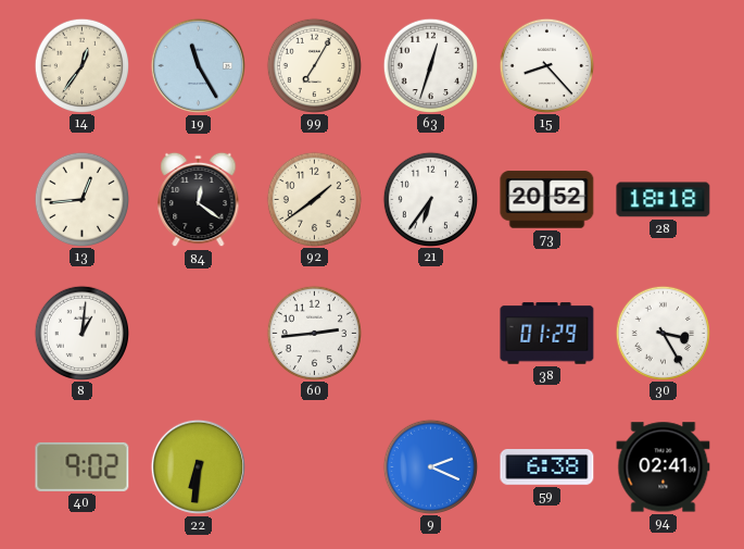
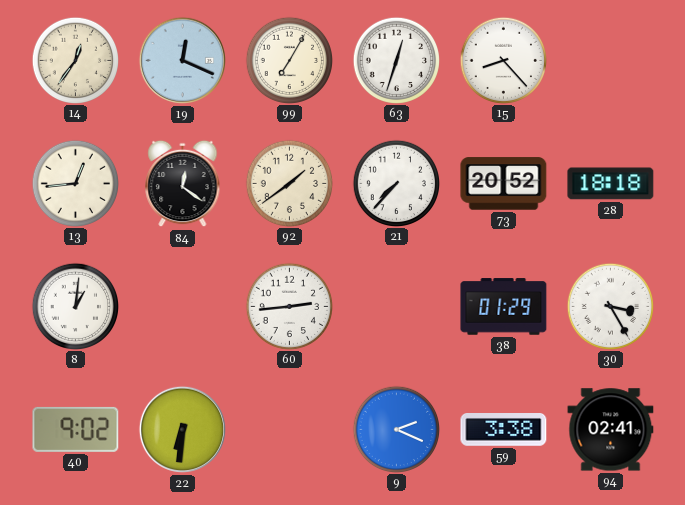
19: 11:25 -> 12:19 (182, 60)
21: 6:36 -> 7:37 (396, 183)
59: 6:38 -> 3:38 (504, 430)
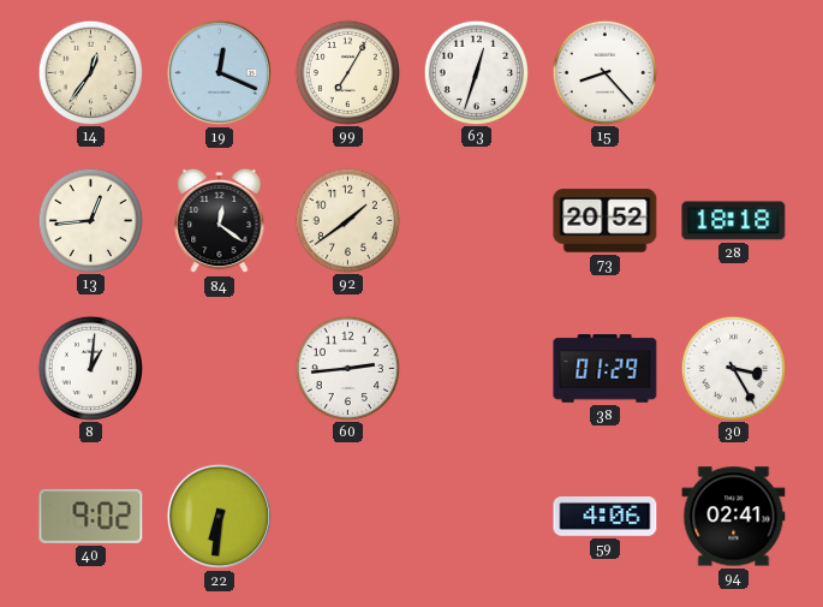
21: 7:37 -> none (396, 183)
9: 2:19 -> none (396, 429)
59: 3:38 -> 4:06 (606, 517)
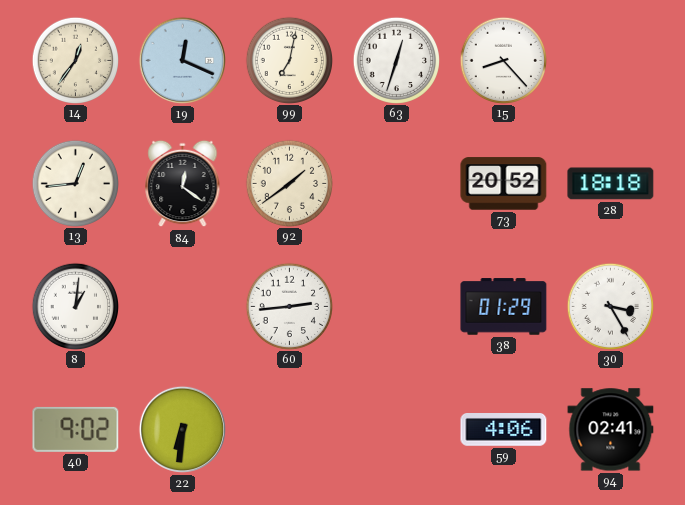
99: 7:05 -> 7:02 (289, 60)
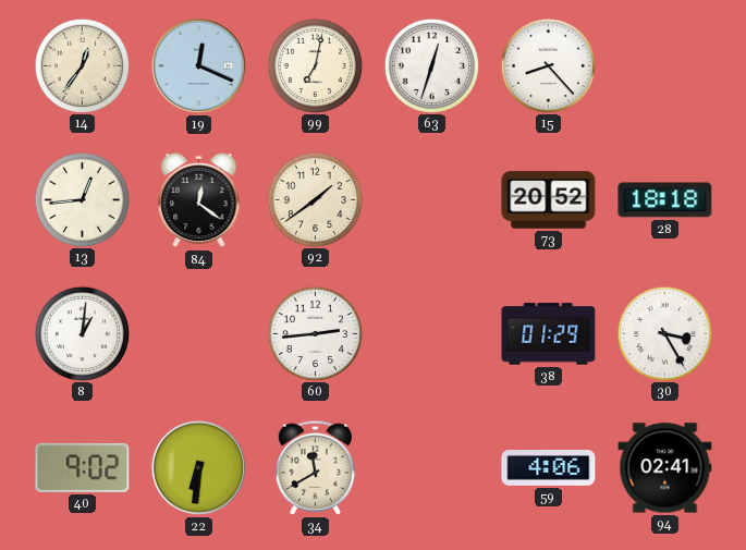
34: none -> 11:40 (316, 467)
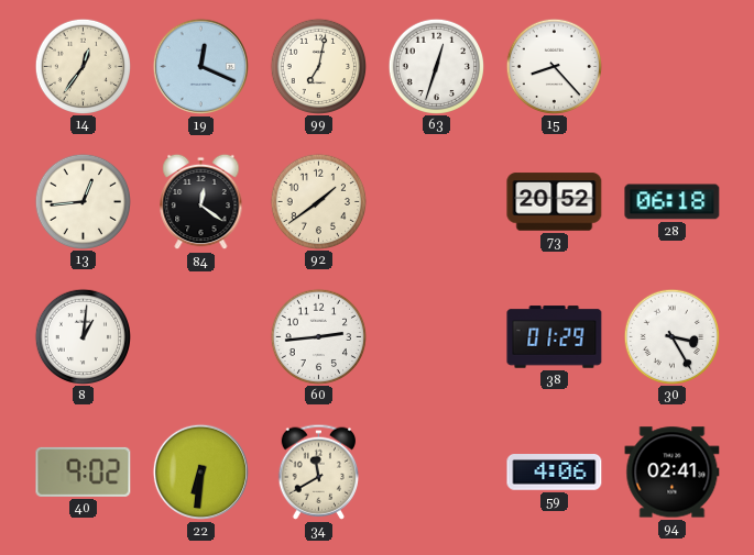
28: 18:18 -> 06:18 (673, 202)
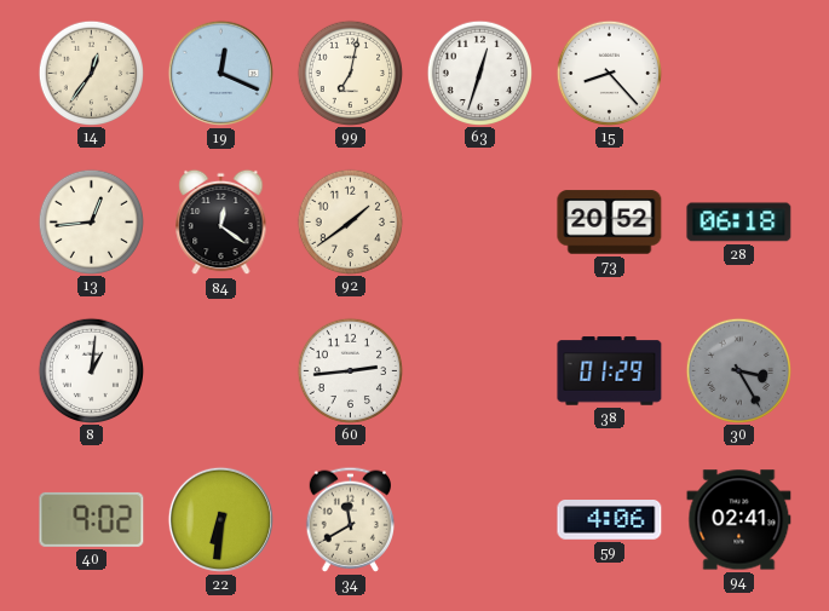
30 dial: white -> grey (738, 370)
